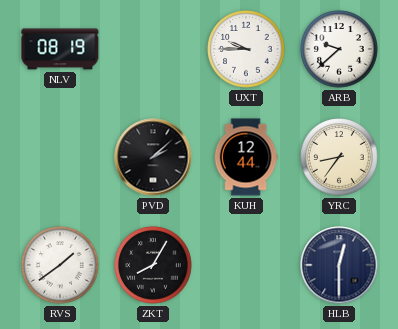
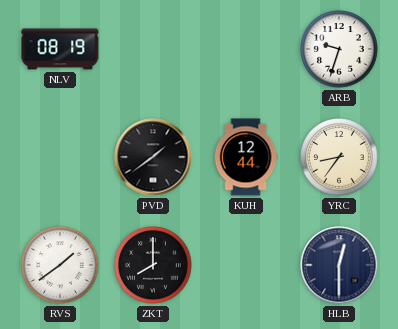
UXT: 9:45 -> none (246, 49)
ARB: 9:38 -> 9:33 (339, 49)
PVD: 2:08 -> 1:39 (153, 157)
ZKT: 8:05 -> 8:00 (153, 265)
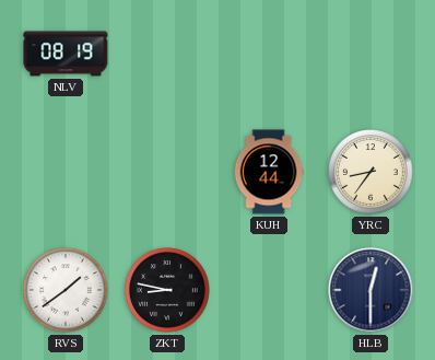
ARB: 9:33 -> none (339, 49)
PVD: 1:39 -> none (153, 157)
ZKT: 8:00 -> 8:47 (167, 290)
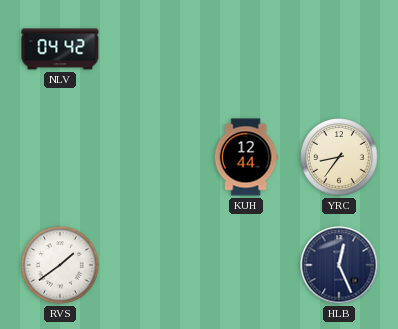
NLV: 08:19 -> 04:42 (60, 49)
ZKT: 8:47 -> none (167, 290)
HLB: 12:30 -> 12:26 (339, 265)
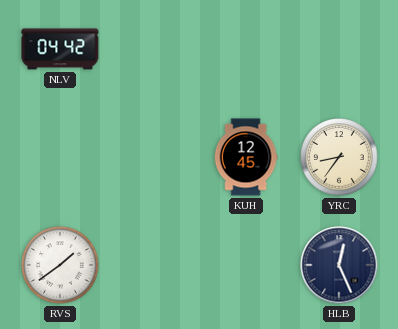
KUH: 12:44 -> 12:45 (246, 157)
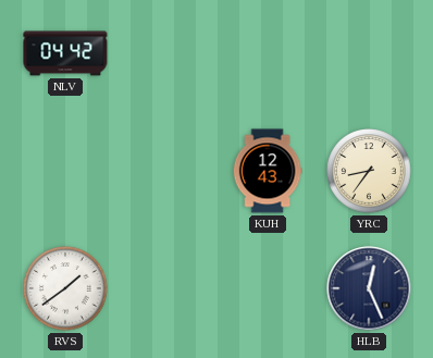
KUH: 12:45 -> 12:43 (268, 171)
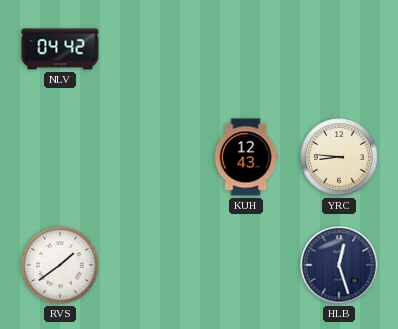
YRC: 8:36 -> 8:46 (339, 157)
HLB: 12:26 -> 12:27 (339, 265)
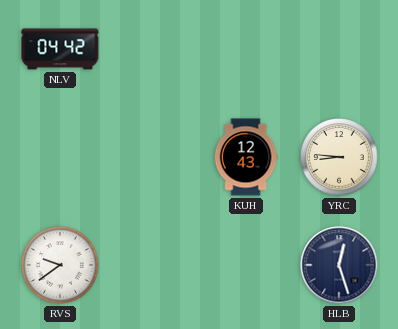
RVS: 1:39 -> 9:39 (60, 265)
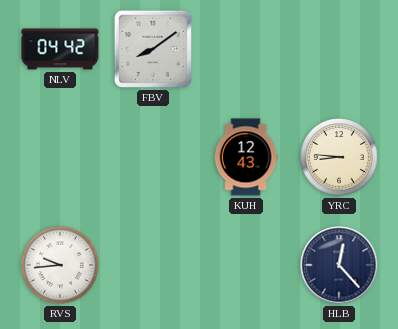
FBV: none -> 8:09 (153, 49)
RVS: 9:39 -> 9:44 (60, 265)
HLB: 12:27 -> 12:23 (339, 265)
